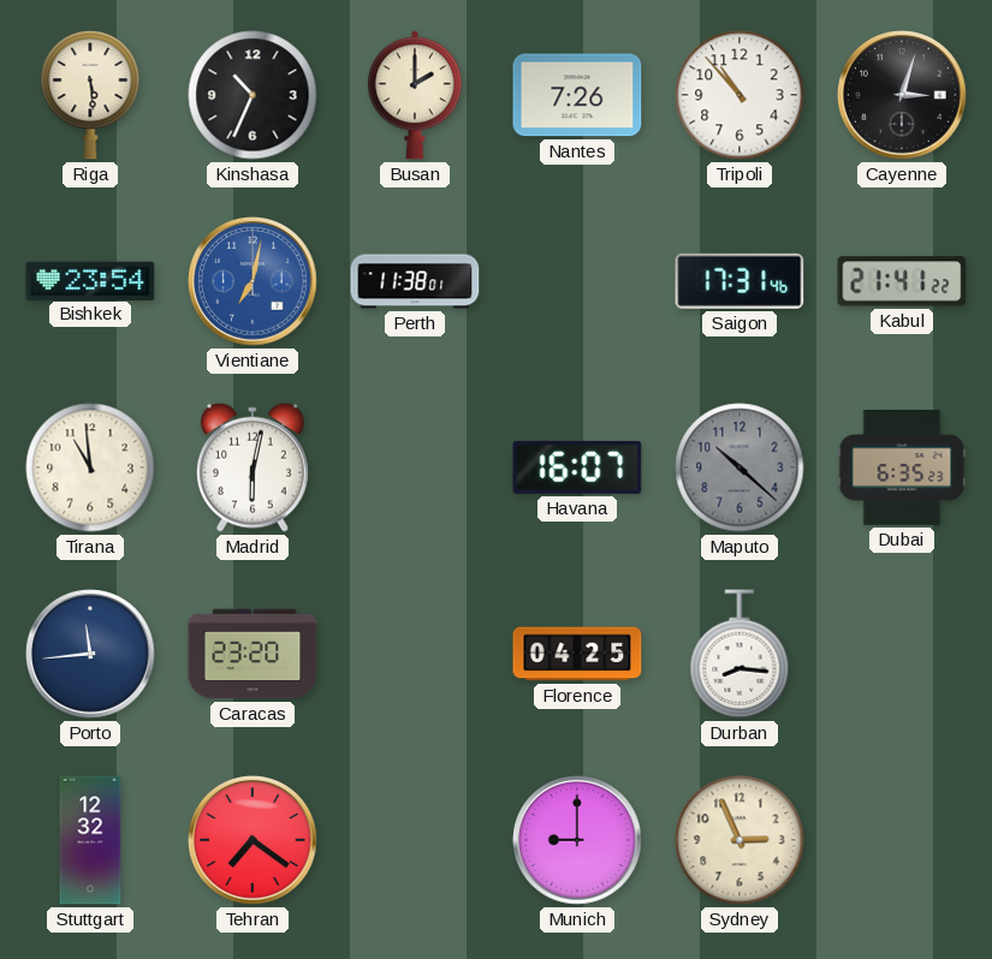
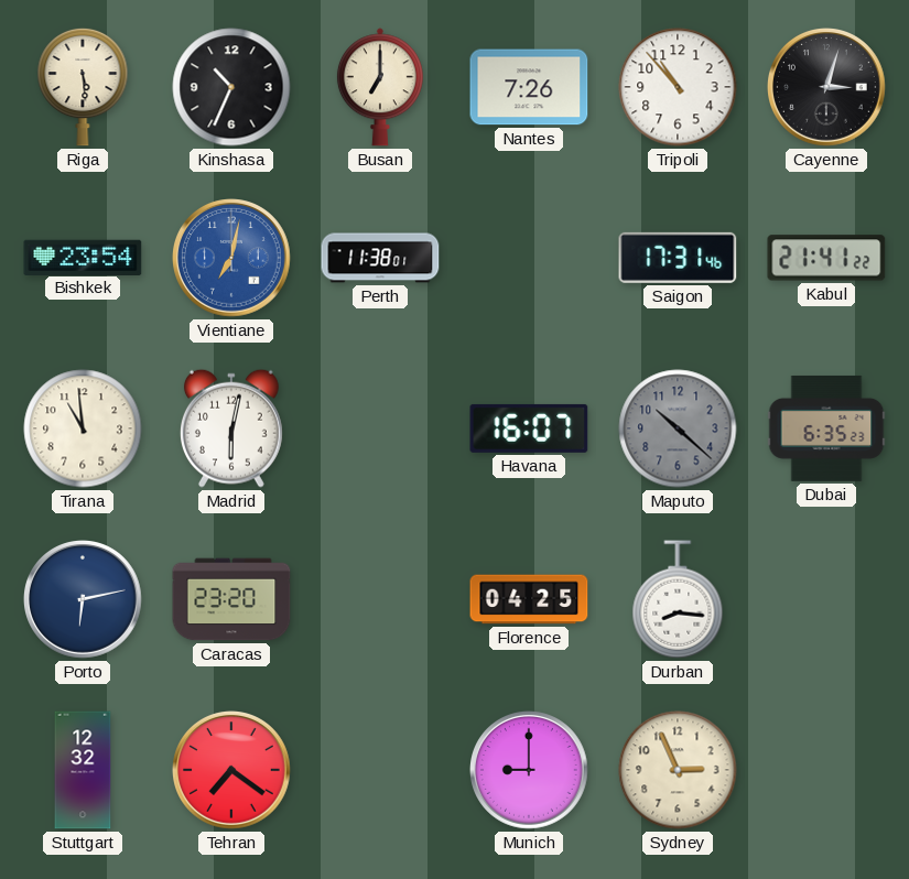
Busan: 2:00 -> 7:00 (380, 87)
Porto: 11:44 -> 6:13 (84, 600)
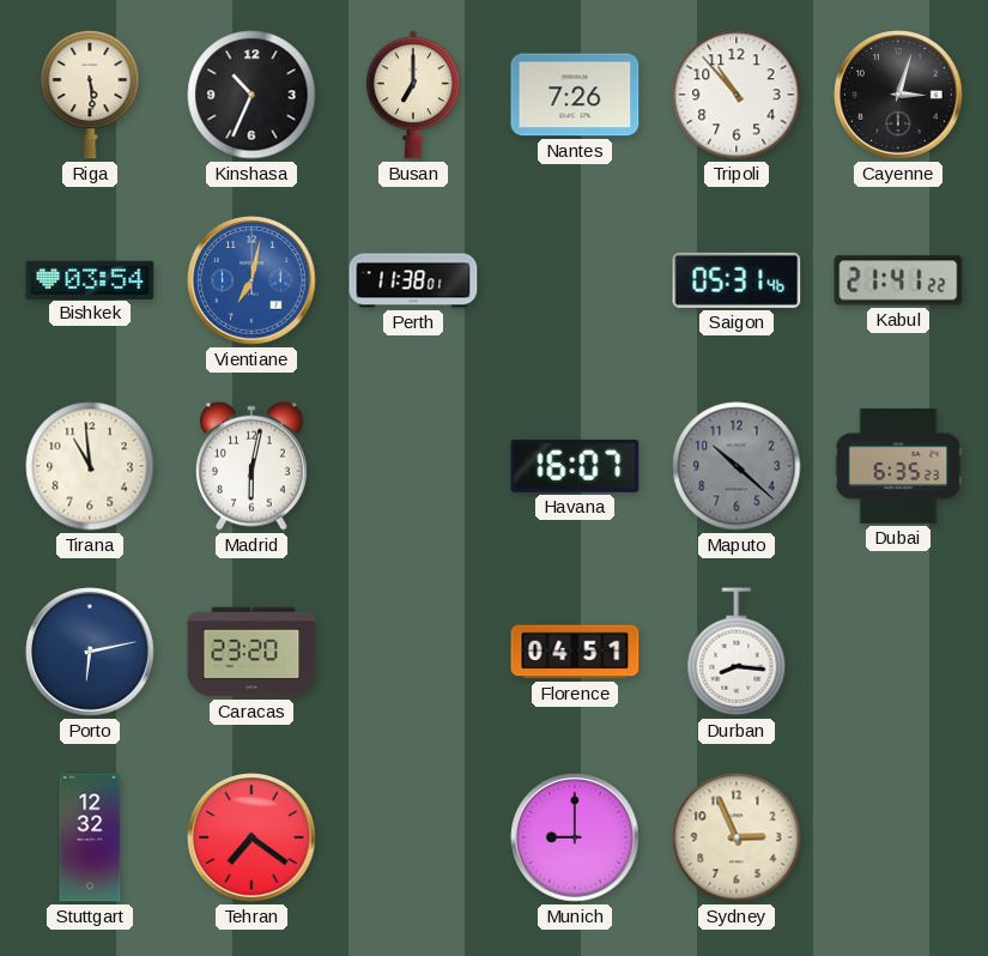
Bishkek: 23:54 -> 03:54 (90, 279)
Saigon: 17:31 -> 05:31 (737, 280)
Florence: 04:25 -> 04:51 (575, 652)
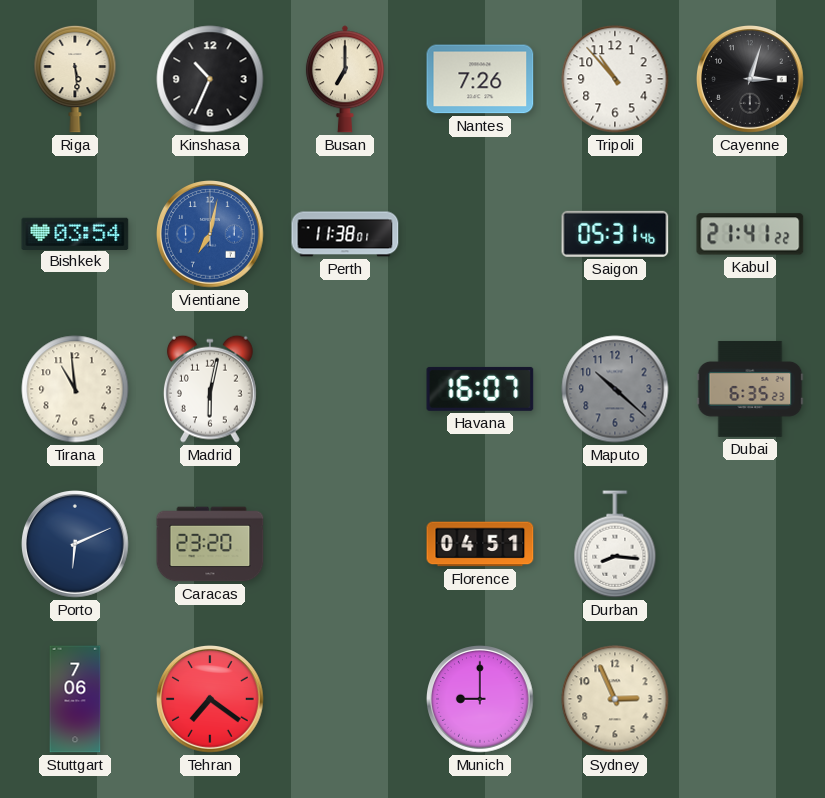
Porto: 6:13 -> 6:11 (76, 545)
Stuttgart: 12:32 -> 7:06 (75, 699)
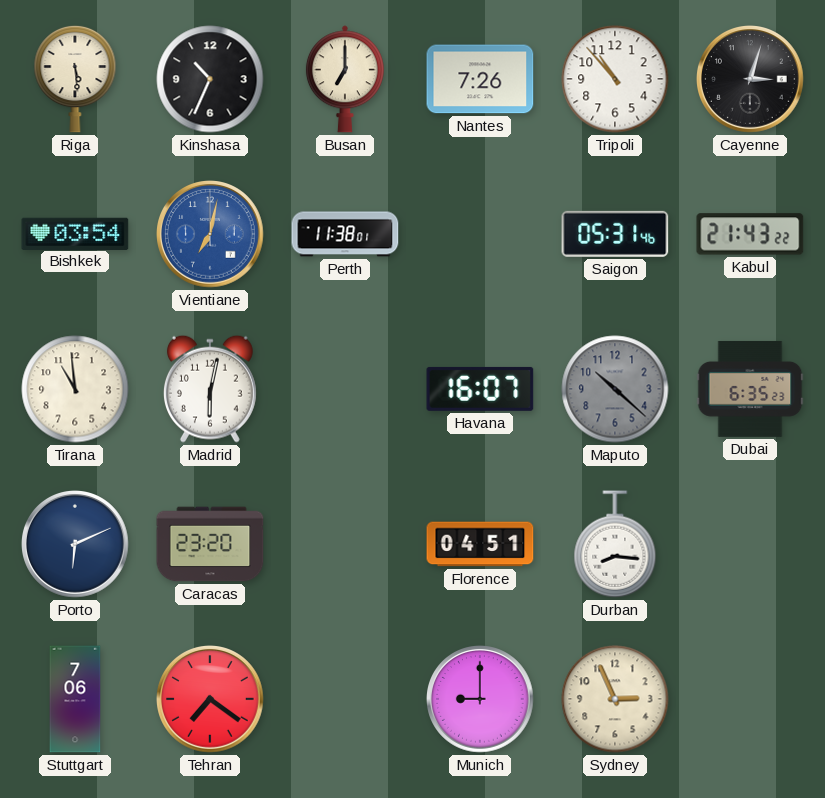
Kabul: 21:41 -> 21:43 (750, 234)
